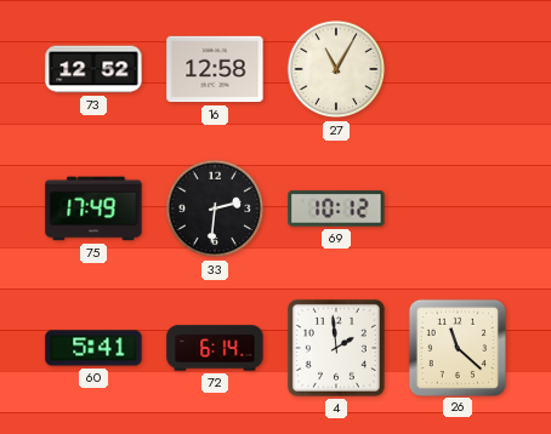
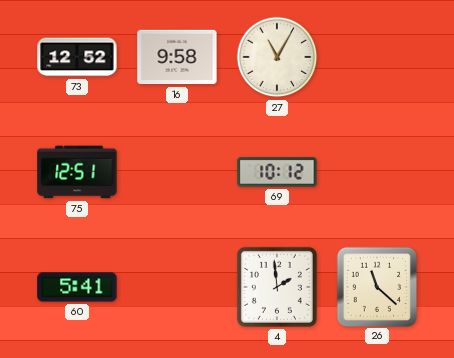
16: 12:58 -> 9:58 (177, 57)
75: 17:49 -> 12:51 (77, 172)
33: 2:31 -> none (215, 209)
72: 6:14 -> none (215, 348)
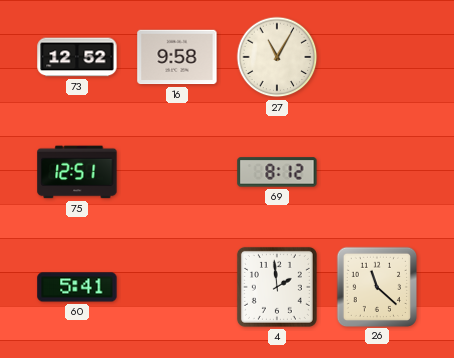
69: 10:12 -> 8:12 (277, 172)
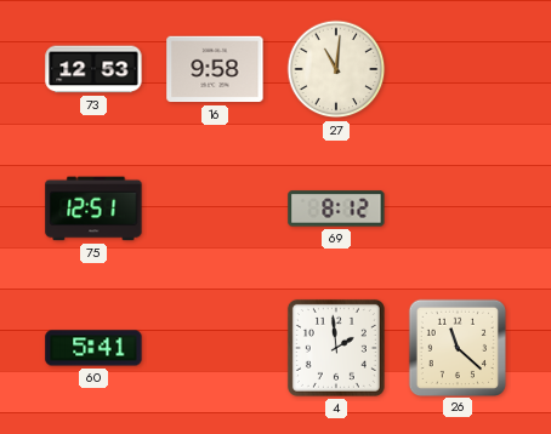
73: 12:52 -> 12:53 (93, 69)
27: 11:05 -> 11:01 (336, 69)
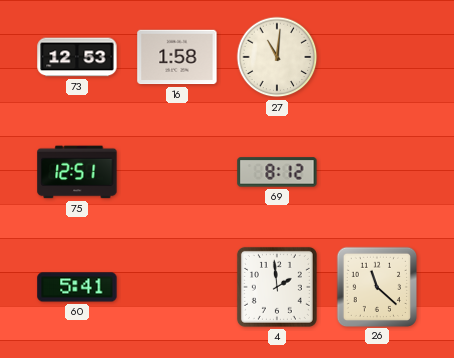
16: 9:58 -> 1:58 (177, 57)
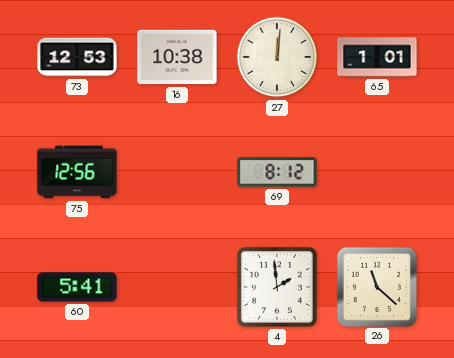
16: 1:58 -> 10:38 (177, 57)
27: 11:01 -> 12:01 (277, 57)
65: none -> 1:01 (377, 57)
75: 12:51 -> 12:56 (77, 172)
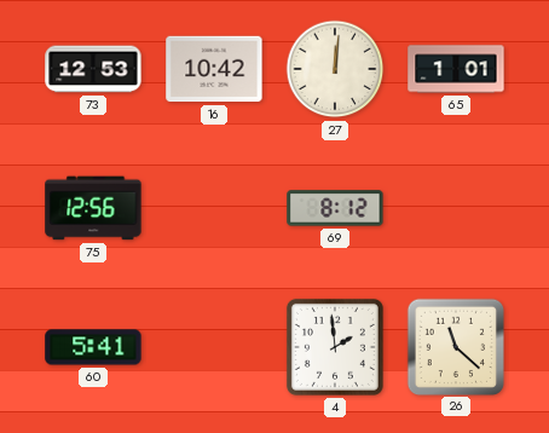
16: 10:38 -> 10:42 (214, 69)
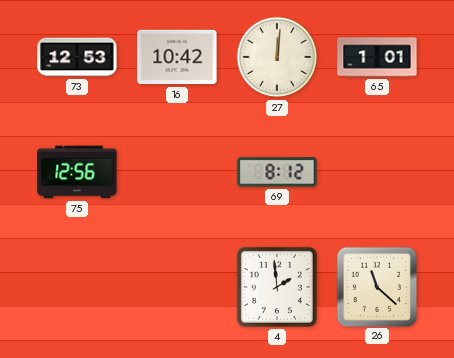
60: 5:41 -> none (93, 347)
